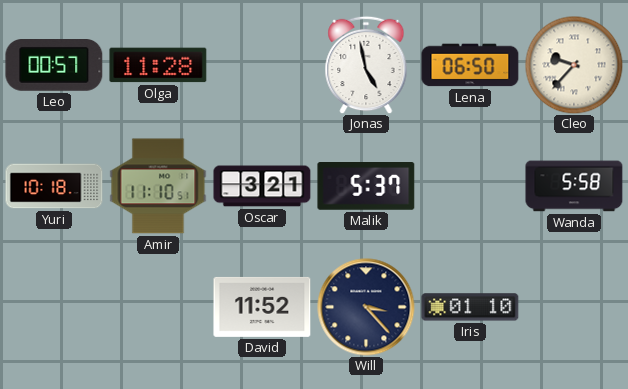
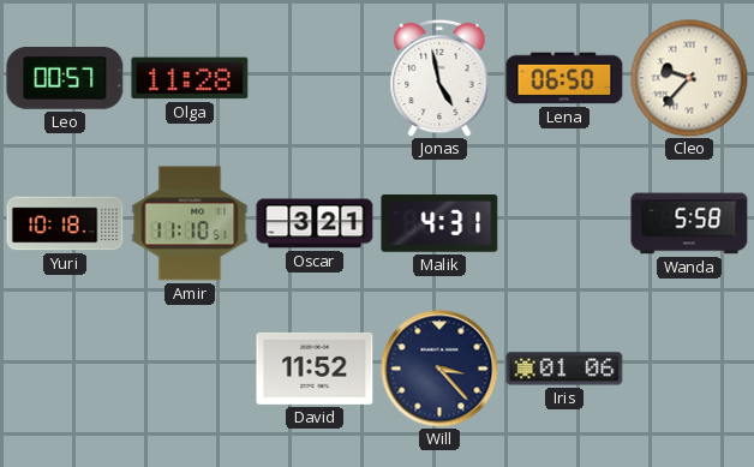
Malik: 5:37 -> 4:31 (439, 224)
Iris: 01:10 -> 01:06 (564, 369)
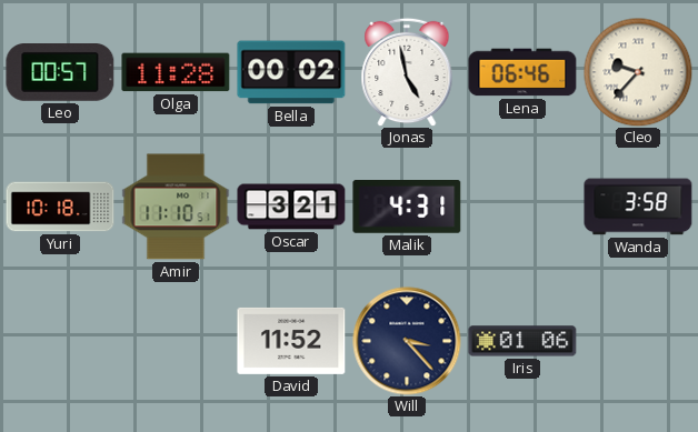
Bella: none -> 00:02 (291, 72)
Lena: 06:50 -> 06:46 (522, 72)
Wanda: 5:58 -> 3:58 (638, 207)
